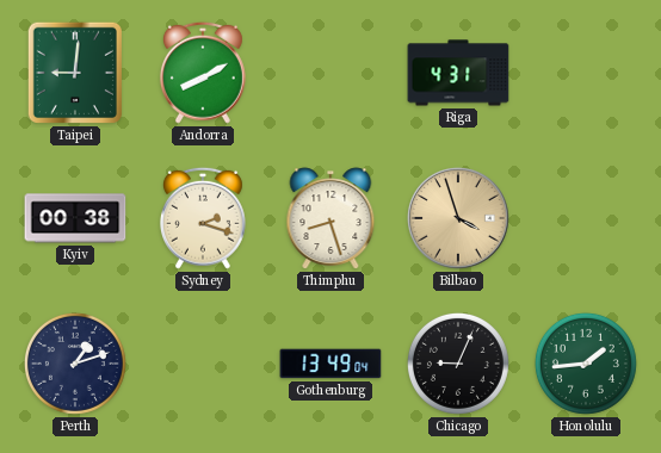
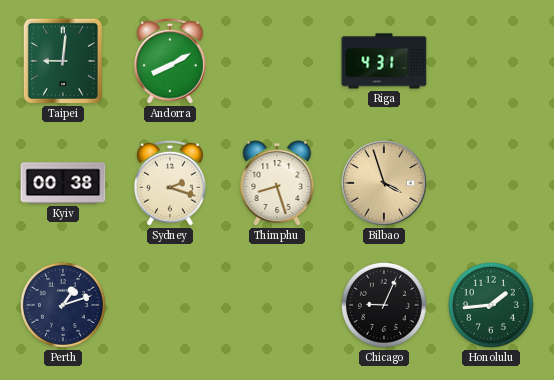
Gothenburg: 13:49 -> none (330, 364)
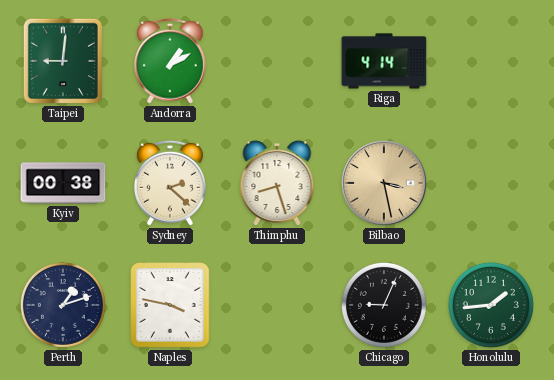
Andorra: 8:10 -> 1:10 (170, 61)
Riga: 4:31 -> 4:14 (384, 61)
Sydney: 2:18 -> 2:22 (170, 183)
Bilbao: 3:57 -> 3:28 (385, 184)
Naples: none -> 3:47 (170, 305)
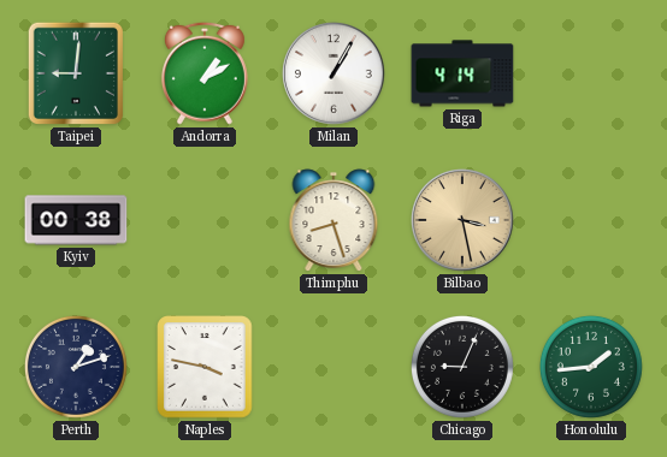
Milan: none -> 1:05 (335, 75)
Sydney: 2:22 -> none (170, 183)
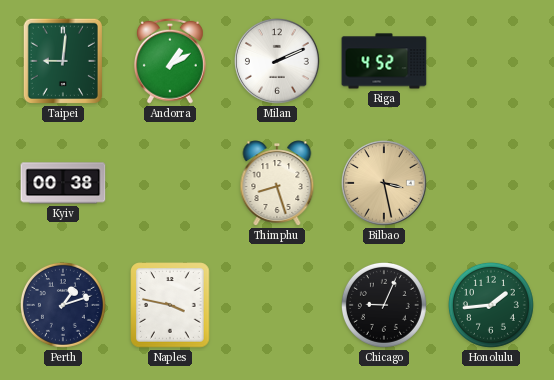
Milan: 1:05 -> 2:11 (278, 62)
Riga: 4:14 -> 4:52 (384, 61)
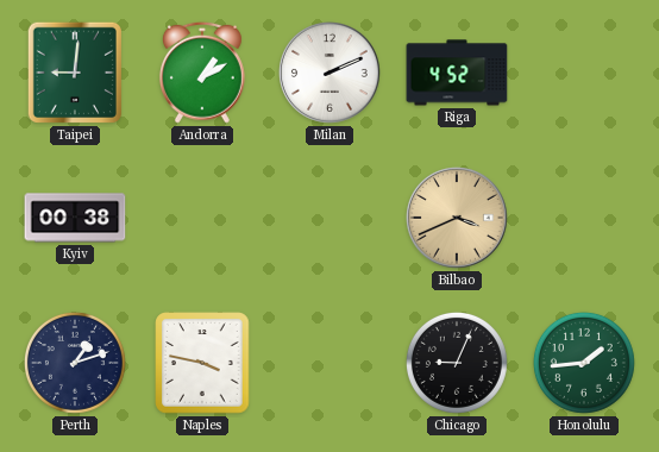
Thimphu: 8:27 -> none (277, 183)
Bilbao: 3:28 -> 3:41 (458, 219)
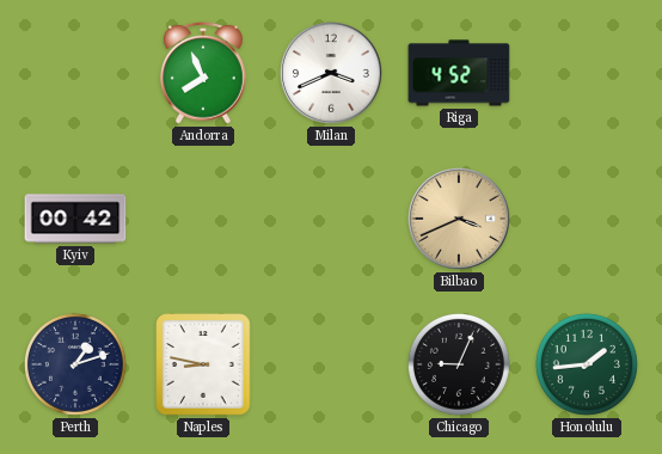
Taipei: 9:01 -> none (75, 73)
Andorra: 1:10 -> 7:56 (203, 73)
Milan: 2:11 -> 3:41 (332, 74)
Kyiv: 00:38 -> 00:42 (75, 219)
Naples: 3:47 -> 8:47 (203, 364)
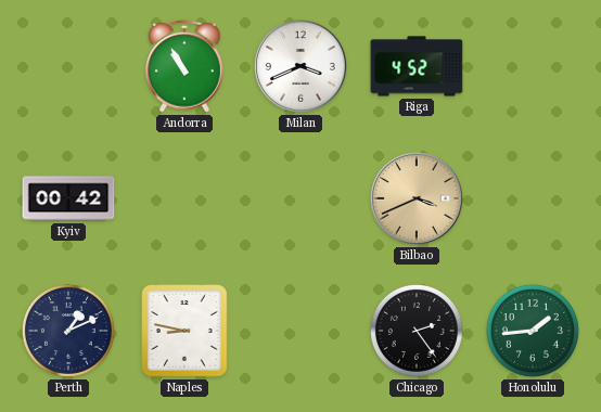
Andorra: 7:56 -> 10:55 (184, 66)
Perth: 1:12 -> 1:11 (68, 331)
Chicago: 9:04 -> 2:24 (417, 331)
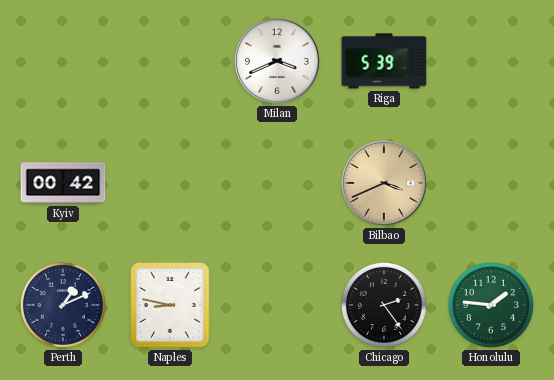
Andorra: 10:55 -> none (184, 66)
Riga: 4:52 -> 5:39 (384, 61)
Honolulu: 1:44 -> 1:46 (491, 305)
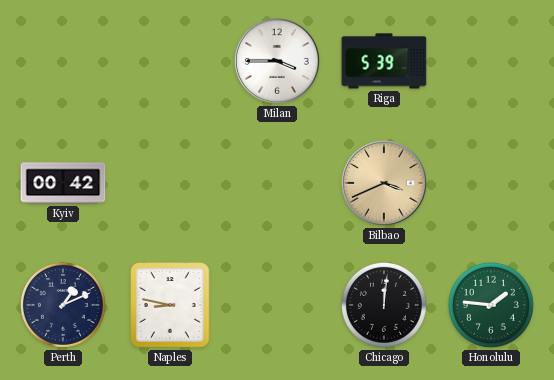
Milan: 3:41 -> 3:45 (278, 62)
Chicago: 2:24 -> 12:01 (384, 305)
